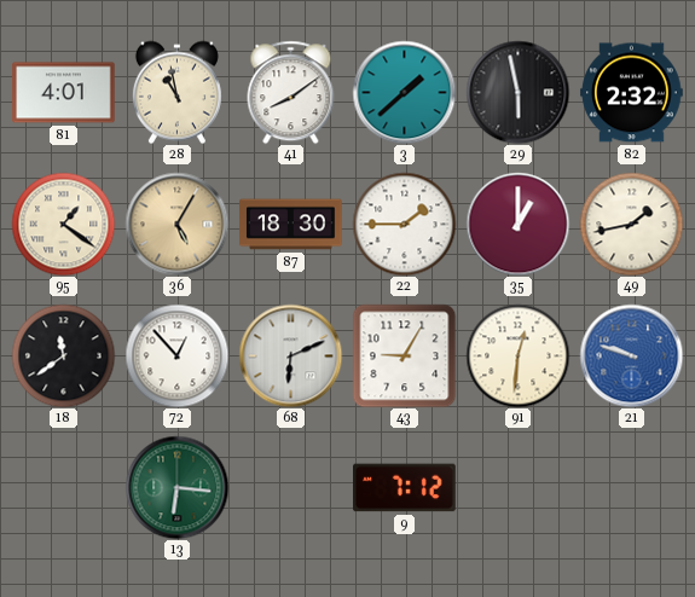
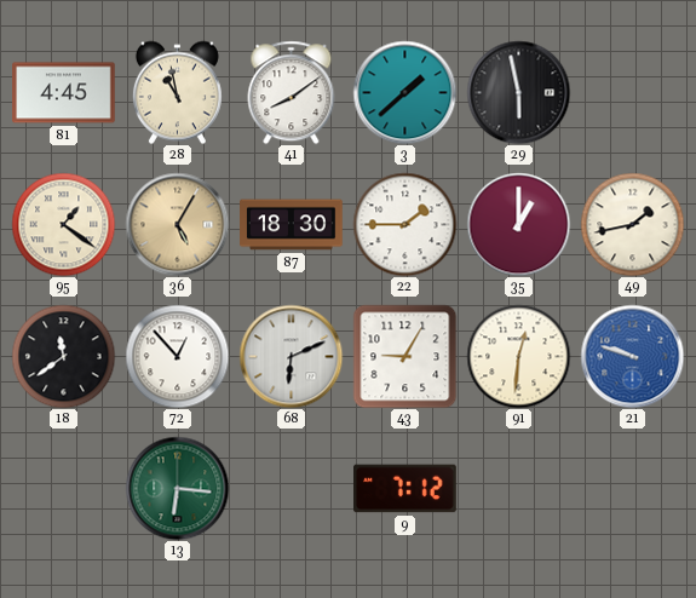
81: 4:01 -> 4:45 (64, 93)
82: 2:32 -> none (632, 93)
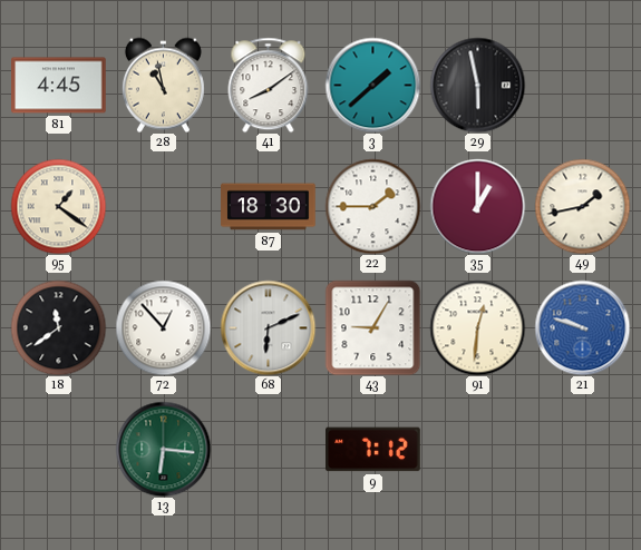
36: 5:05 -> none (177, 224)
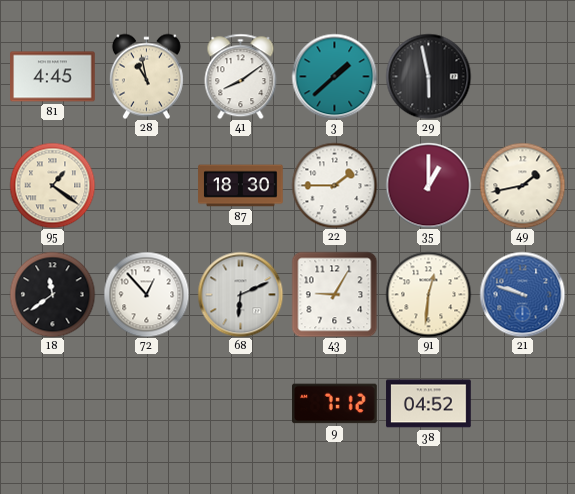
13: 6:16 -> none (163, 449)
38: none -> 04:52 (429, 404)
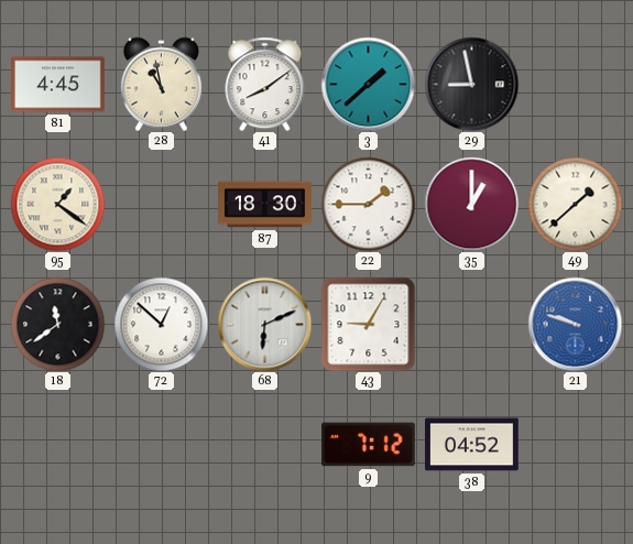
29: 5:58 -> 8:58 (471, 84)
49: 1:43 -> 1:38 (575, 204)
72: 12:53 -> 12:52 (161, 324)
91: 12:31 -> none (428, 294)
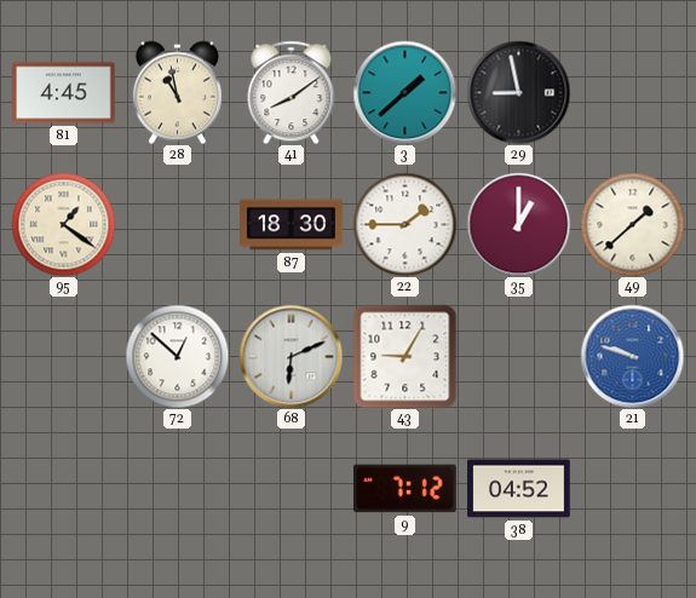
18: 11:39 -> none (57, 324)
